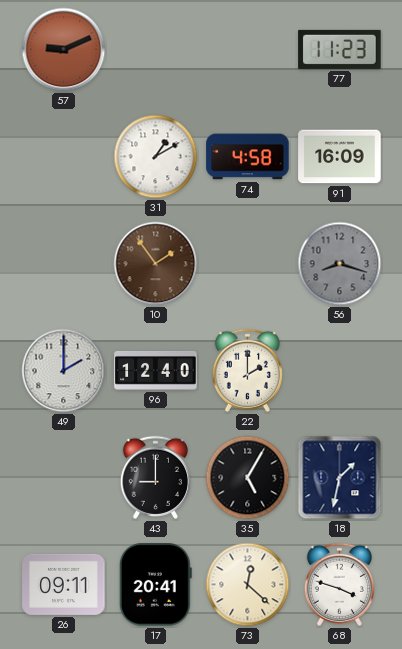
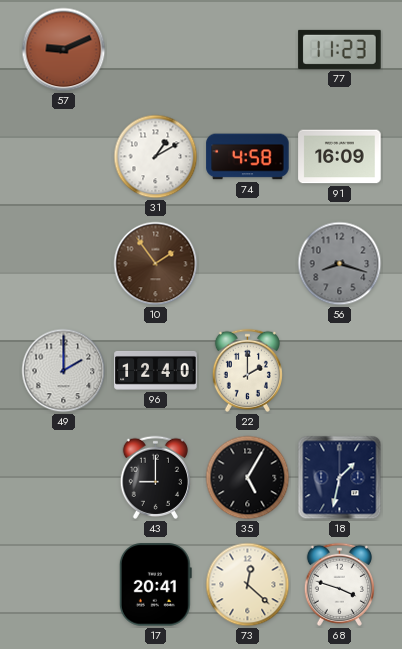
26: 09:11 -> none (64, 584)
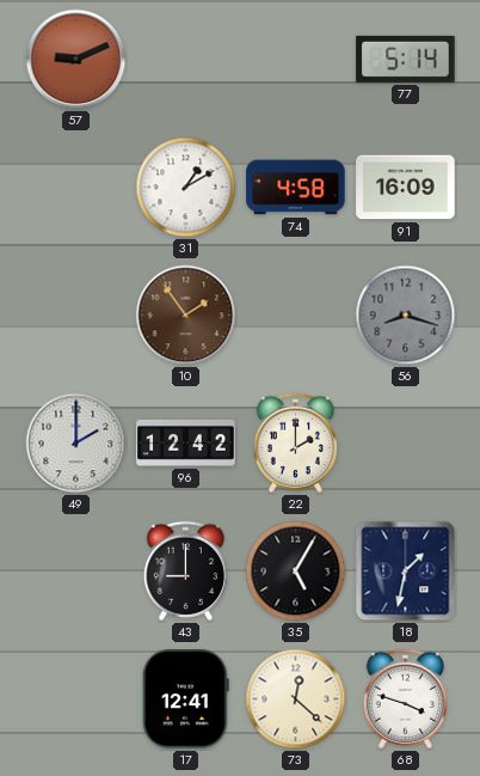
77: 11:23 -> 5:14 (406, 59)
96: 12:40 -> 12:42 (186, 444)
17: 20:41 -> 12:41 (185, 699)
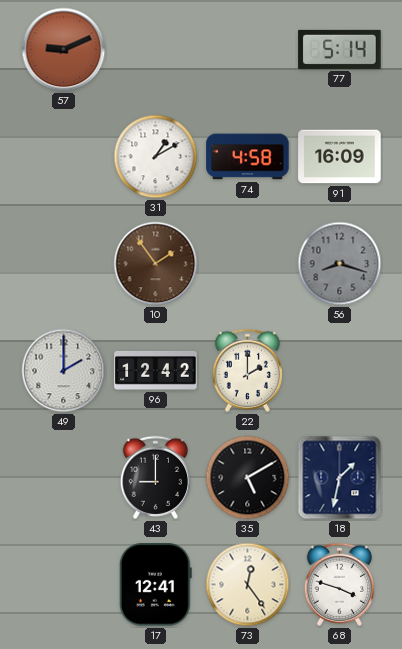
35: 5:05 -> 5:10 (248, 478)
73: 12:22 -> 12:24 (248, 585)
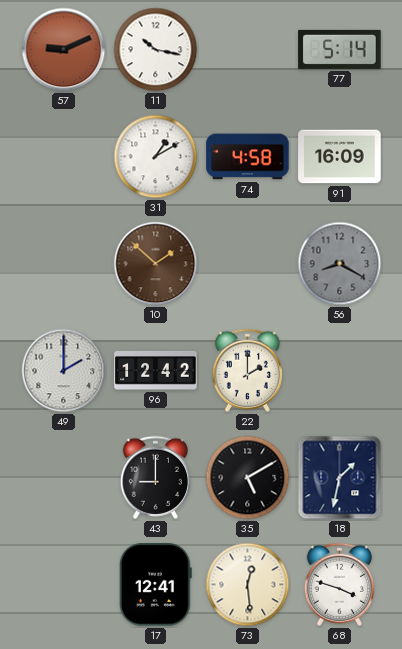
11: none -> 10:17 (156, 50)
10: 1:54 -> 1:52 (156, 264)
56: 8:18 -> 8:20 (340, 264)
73: 12:24 -> 12:29 (248, 585)
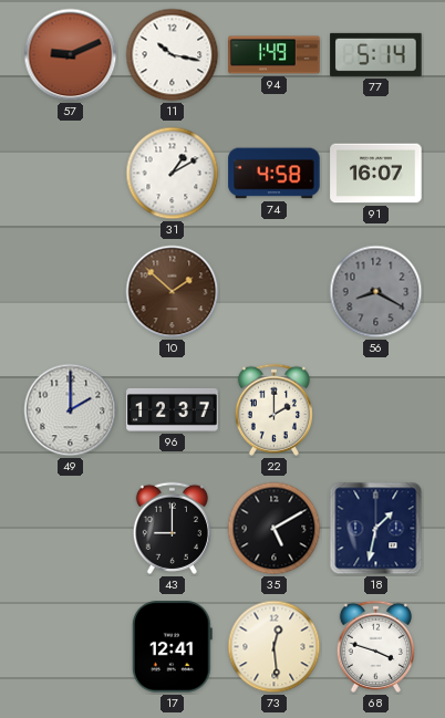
94: none -> 1:49 (275, 55)
91: 16:09 -> 16:07 (376, 174)
96: 12:42 -> 12:37 (173, 410)
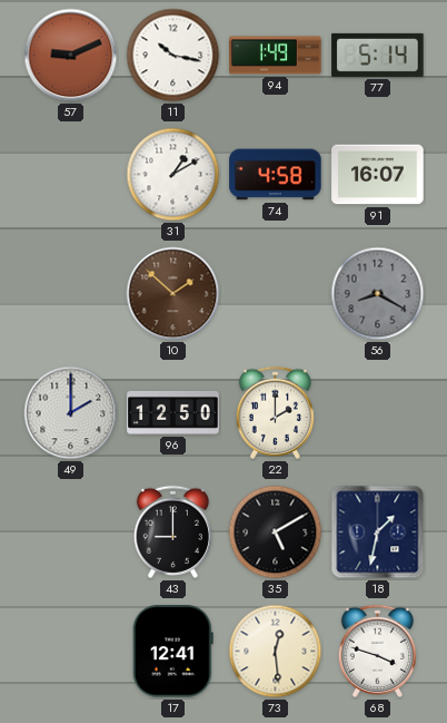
96: 12:37 -> 12:50 (173, 413)
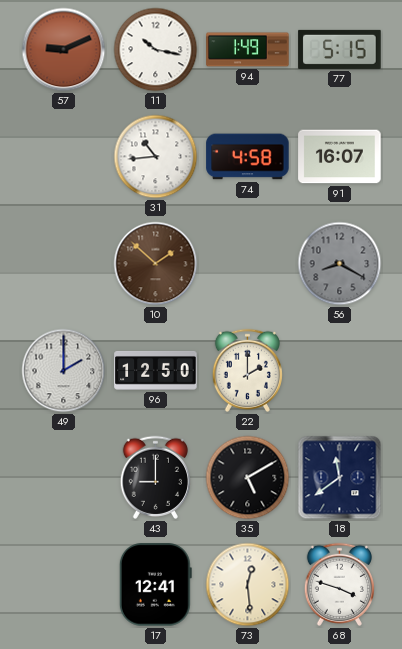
77: 5:14 -> 5:15 (340, 49)
31: 1:10 -> 10:44 (156, 157)
18: 1:32 -> 11:39 (340, 478)
